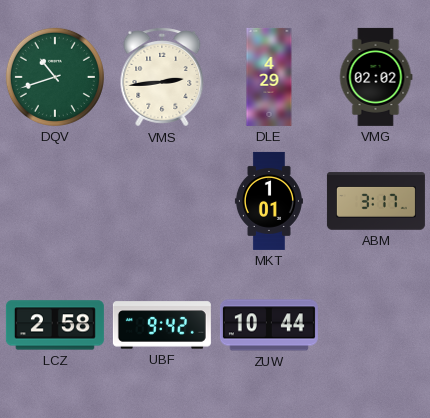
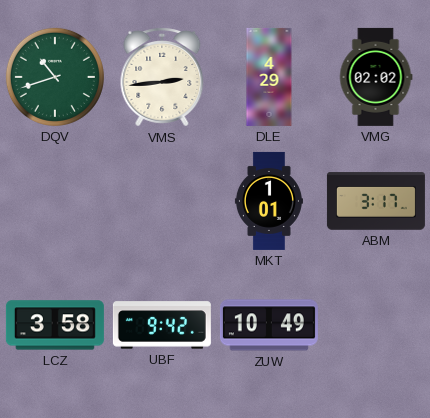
LCZ: 2:58 -> 3:58 (55, 325)
ZUW: 10:44 -> 10:49 (269, 325)
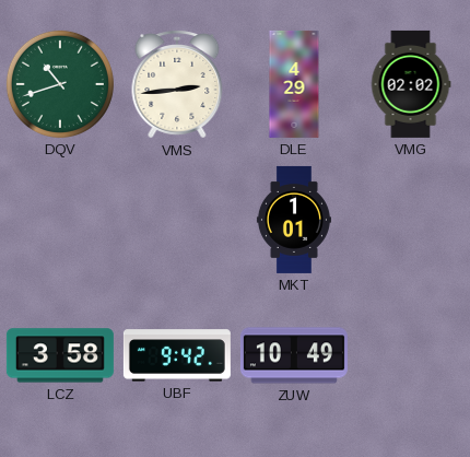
ABM: 3:17 -> none (376, 201)
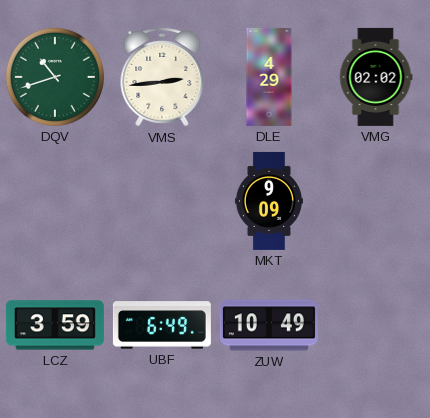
MKT: 1:01 -> 9:09 (269, 201)
LCZ: 3:58 -> 3:59 (55, 325)
UBF: 9:42 -> 6:49 (162, 325)
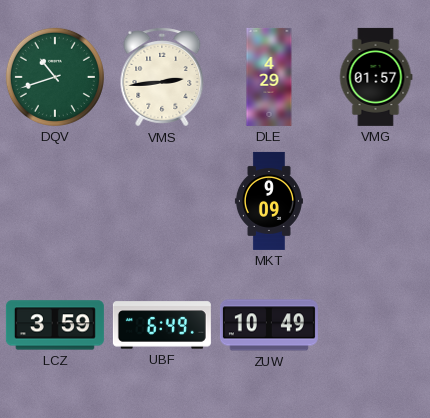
VMG: 02:02 -> 01:57 (376, 77)
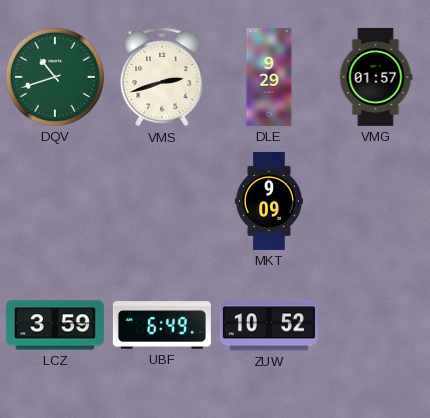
VMS: 2:44 -> 2:42 (162, 77)
DLE: 4:29 -> 9:29 (269, 77)
ZUW: 10:49 -> 10:52 (269, 325)
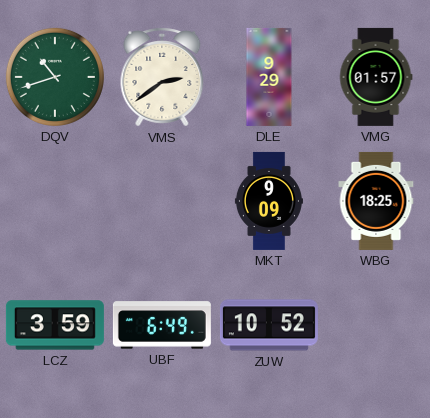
VMS: 2:42 -> 2:39 (162, 77)
WBG: none -> 18:25 (376, 201)
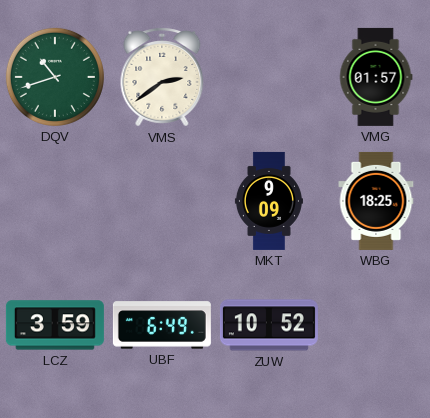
DLE: 9:29 -> none (269, 77)
